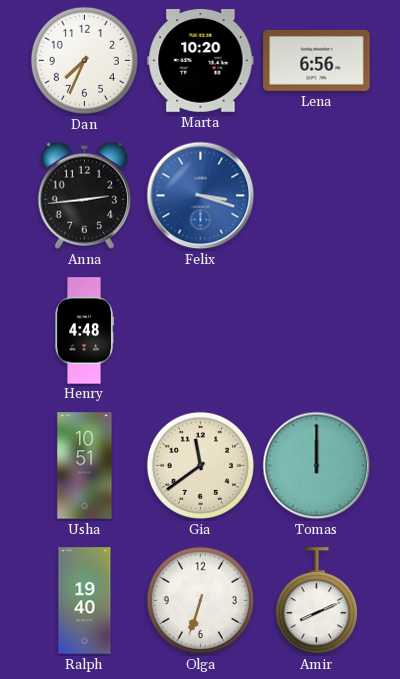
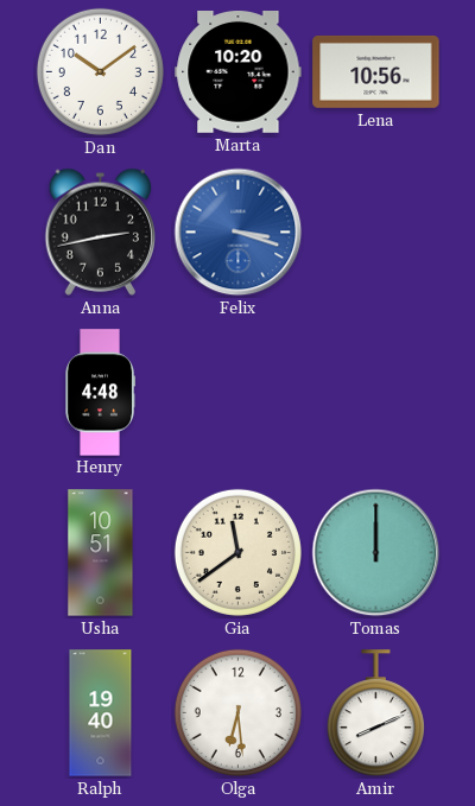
Dan: 7:34 -> 10:09 (100, 71)
Lena: 6:56 -> 10:56 (376, 71)
Anna: 2:44 -> 2:43 (101, 231)
Olga: 6:33 -> 6:29 (237, 712)
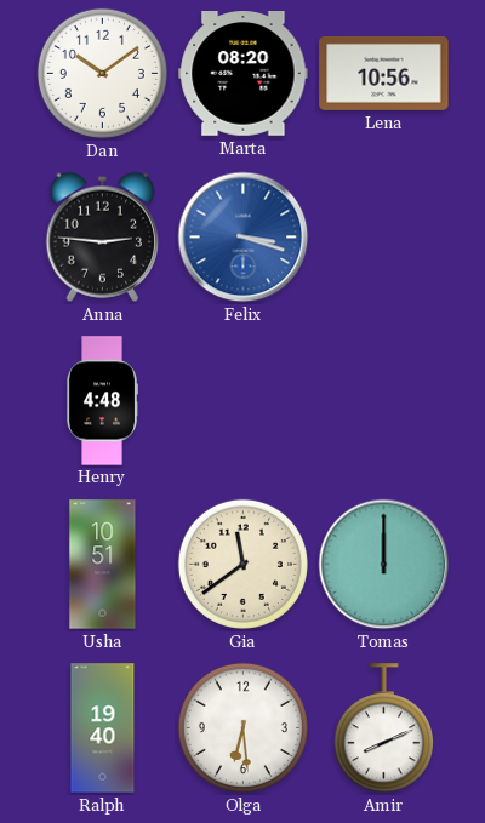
Marta: 10:20 -> 08:20 (244, 74)
Anna: 2:43 -> 2:46 (103, 236)
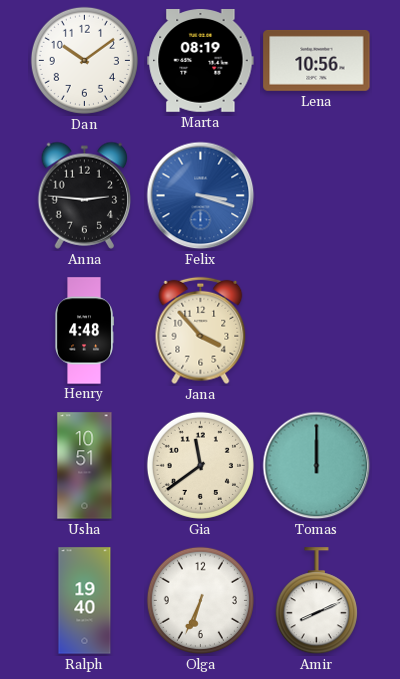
Marta: 08:20 -> 08:19 (201, 61)
Jana: none -> 3:53 (201, 331)
Olga: 6:29 -> 6:34 (200, 600)
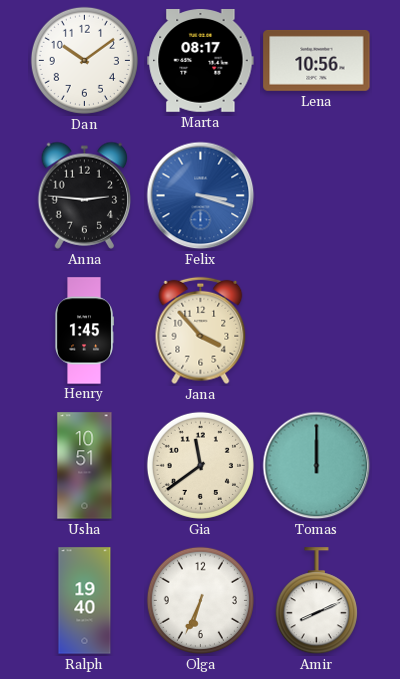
Marta: 08:19 -> 08:17 (201, 61)
Henry: 4:48 -> 1:45 (84, 331)
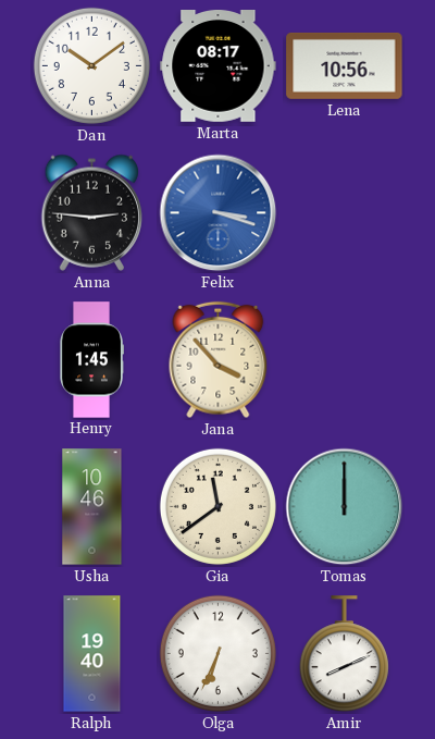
Usha: 10:51 -> 10:46 (92, 507)
